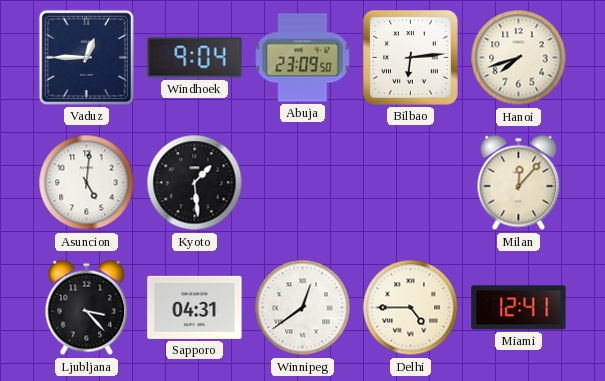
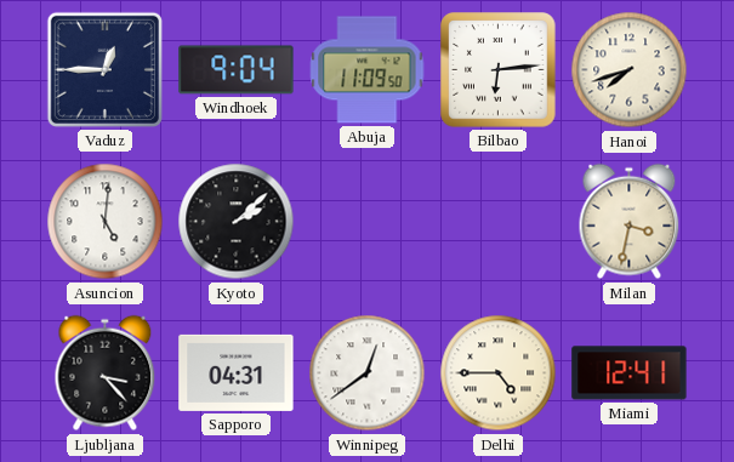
Abuja: 23:09 -> 11:09 (368, 70)
Kyoto: 1:29 -> 2:08 (237, 222)
Milan: 12:07 -> 3:32 (630, 222)
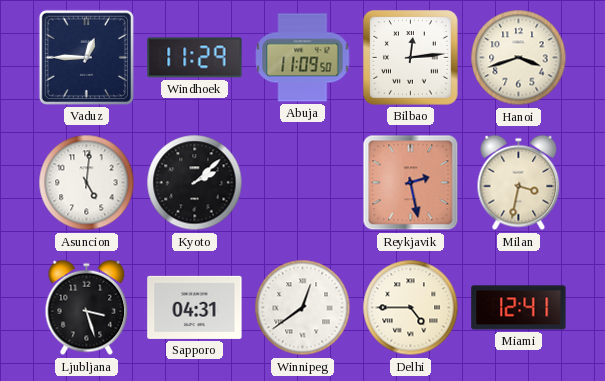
Windhoek: 9:04 -> 11:29 (195, 58)
Bilbao: 6:14 -> 12:14 (411, 58)
Hanoi: 7:42 -> 3:42 (519, 58)
Reykjavik: none -> 2:28 (411, 183)
Ljubljana: 3:23 -> 3:27 (87, 308)
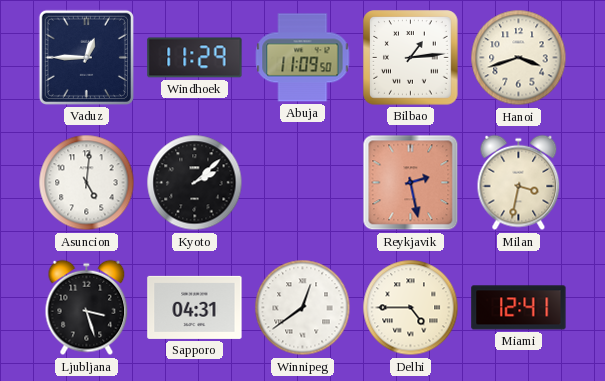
Bilbao: 12:14 -> 1:14 (411, 58)
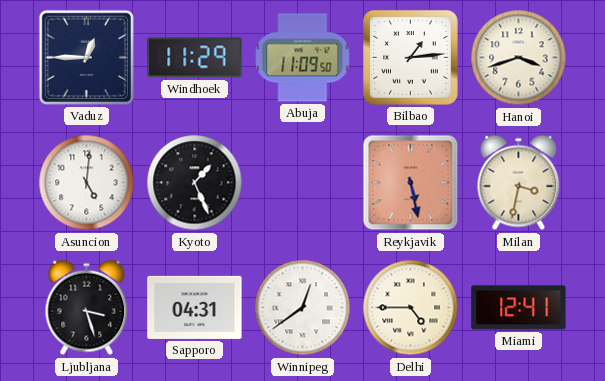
Kyoto: 2:08 -> 1:26 (195, 183)
Reykjavik: 2:28 -> 5:28 (411, 183)
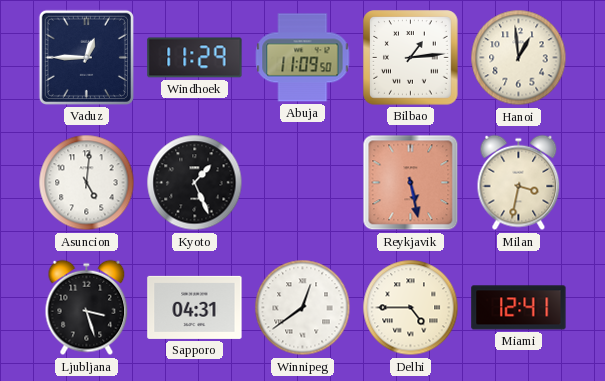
Hanoi: 3:42 -> 12:59 (519, 58)
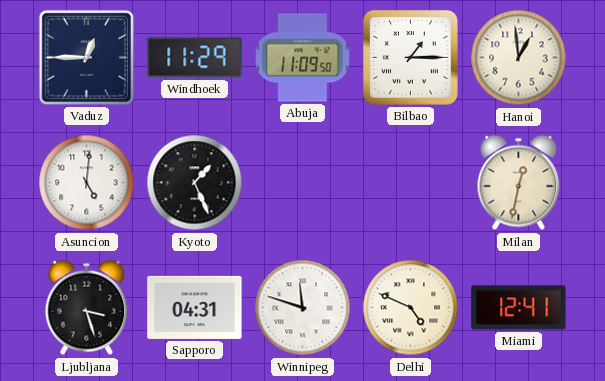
Bilbao: 1:14 -> 1:15 (411, 58)
Reykjavik: 5:28 -> none (411, 183)
Milan: 3:32 -> 12:32 (519, 183)
Winnipeg: 12:39 -> 11:48 (303, 308)
Delhi: 4:45 -> 4:49 (411, 308)
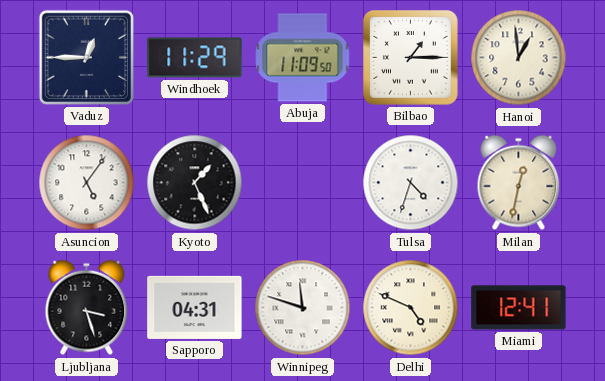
Asuncion: 5:01 -> 5:06 (87, 183)
Tulsa: none -> 4:33 (411, 183)
